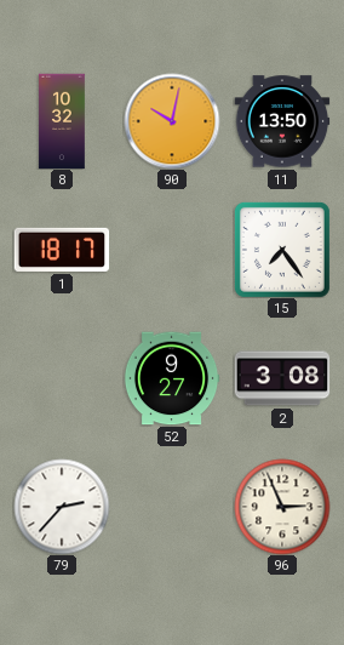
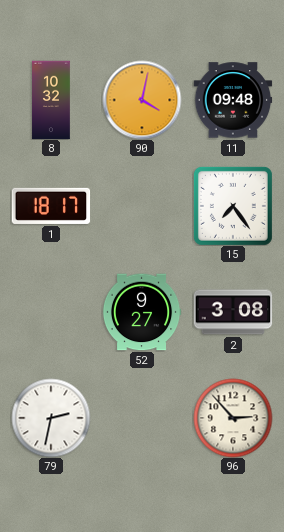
90: 10:02 -> 4:02 (142, 100)
11: 13:50 -> 09:48 (233, 100)
79: 2:37 -> 2:32 (51, 418)
96: 2:56 -> 2:53 (233, 418)
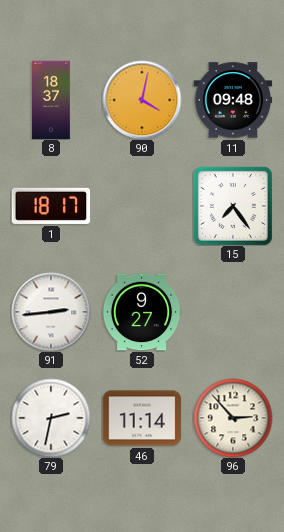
8: 10:32 -> 18:37 (51, 100)
91: none -> 2:44 (51, 312)
2: 3:08 -> none (233, 312)
46: none -> 11:14 (142, 418)
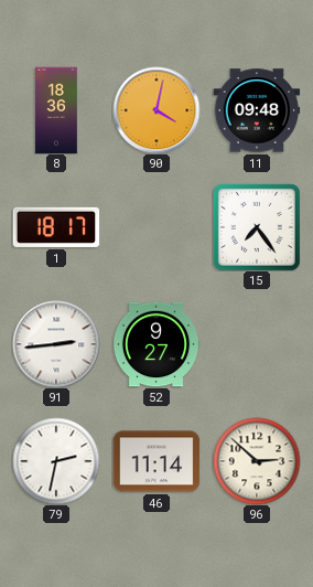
8: 18:37 -> 18:36 (56, 110)
96: 2:53 -> 2:52 (257, 461)
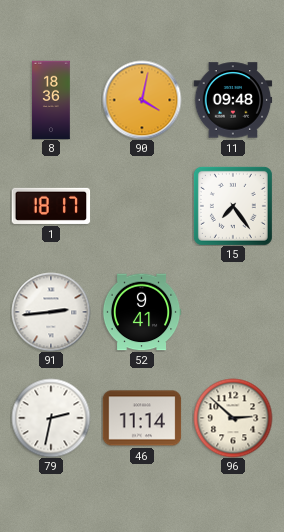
52: 9:27 -> 9:41 (142, 312)
